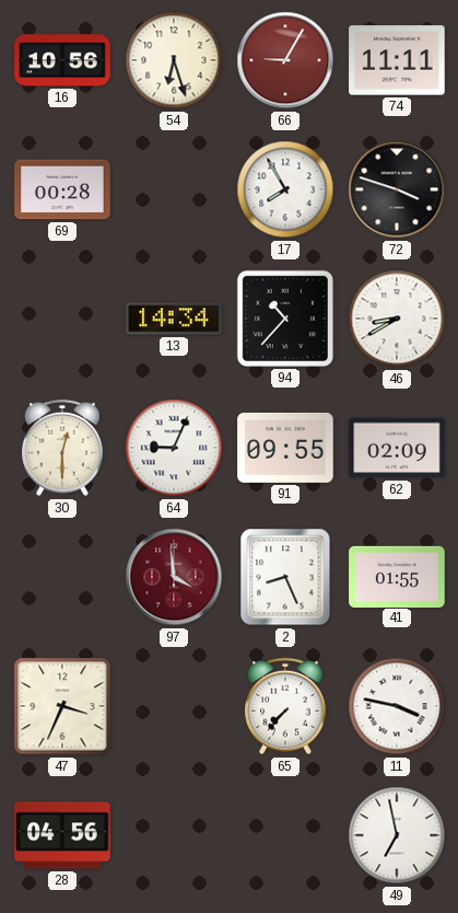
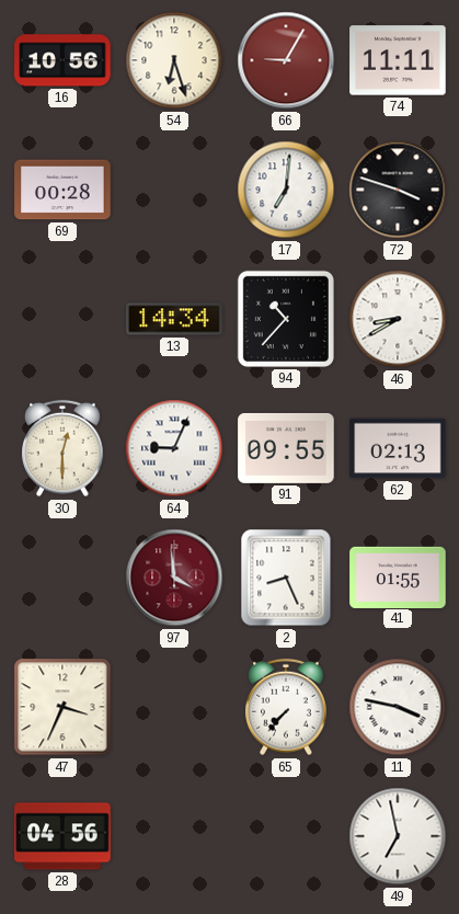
17: 7:55 -> 7:01 (286, 190)
62: 02:09 -> 02:13 (398, 448)
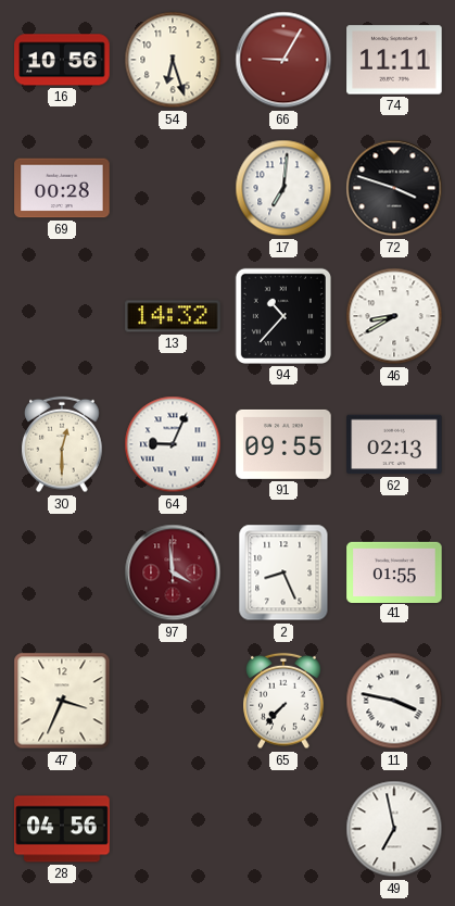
13: 14:34 -> 14:32 (173, 316)
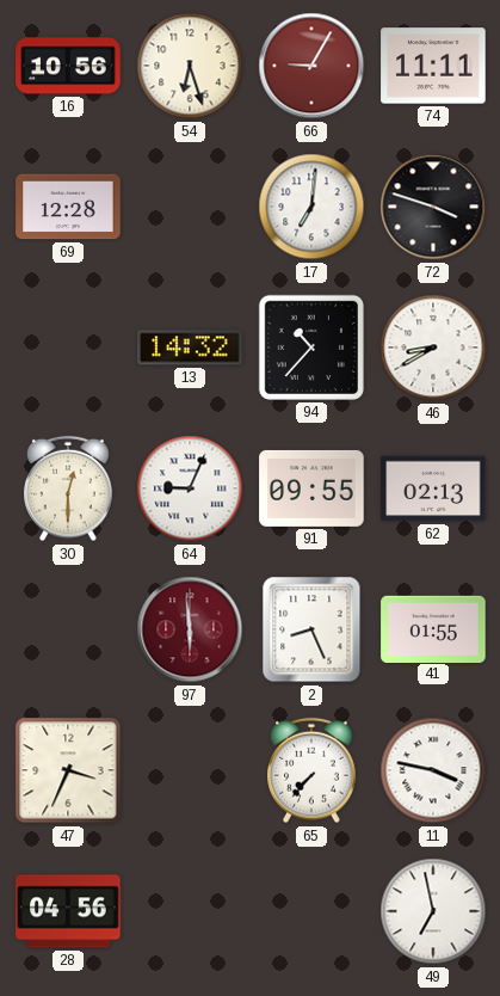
69: 00:28 -> 12:28 (68, 207)
97: 3:59 -> 5:59 (190, 629)
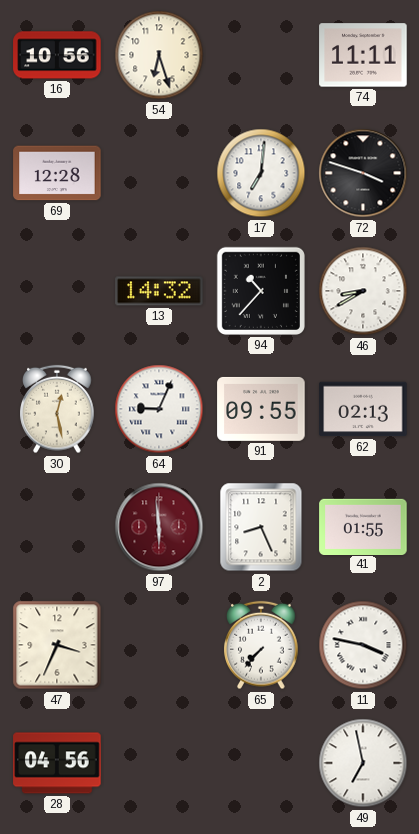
66: 9:05 -> none (311, 66)
30: 12:30 -> 12:28 (57, 409)
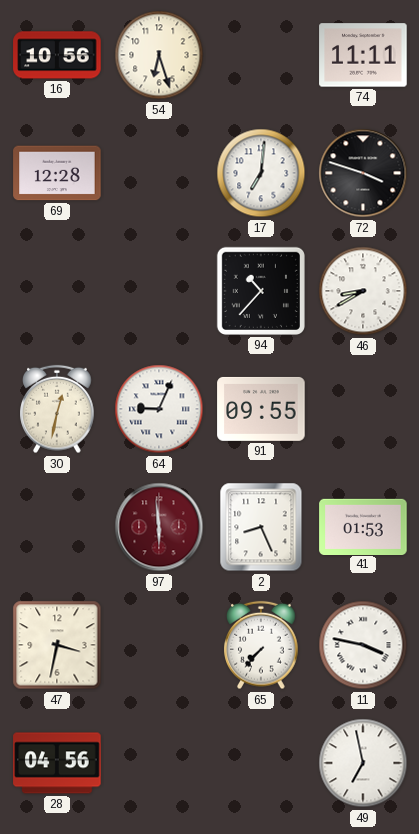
13: 14:32 -> none (159, 291)
30: 12:28 -> 12:32 (57, 409)
62: 02:13 -> none (363, 409)
41: 01:55 -> 01:53 (363, 526)
47: 3:34 -> 3:32 (57, 645)
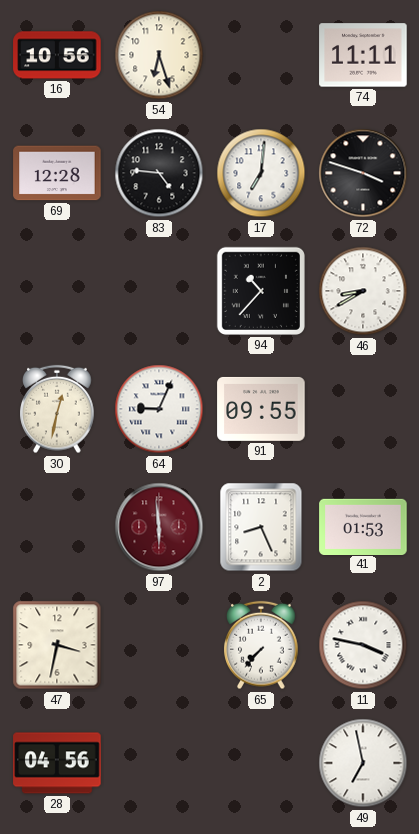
83: none -> 4:46 (159, 173)
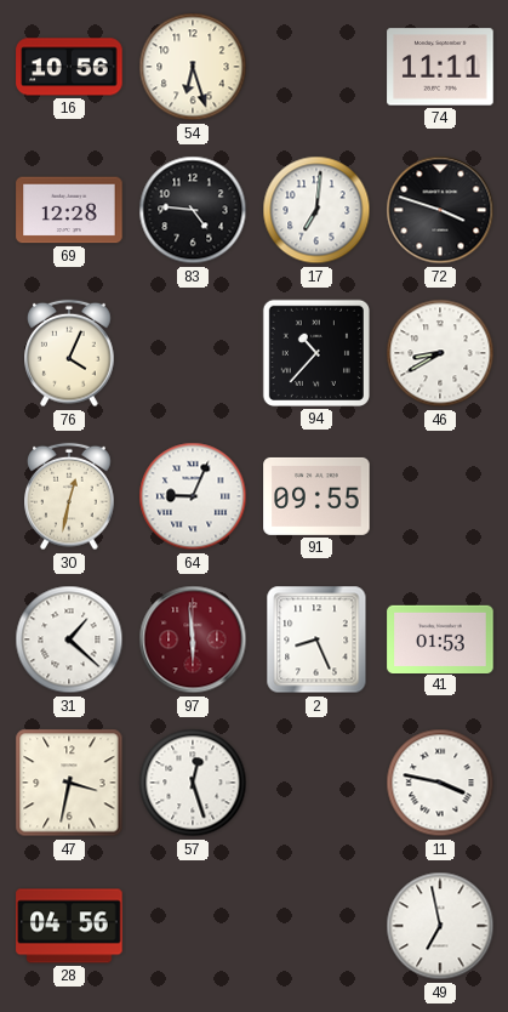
76: none -> 4:04 (69, 353)
31: none -> 1:22 (69, 639)
57: none -> 12:27 (193, 783)
65: 7:37 -> none (261, 645)
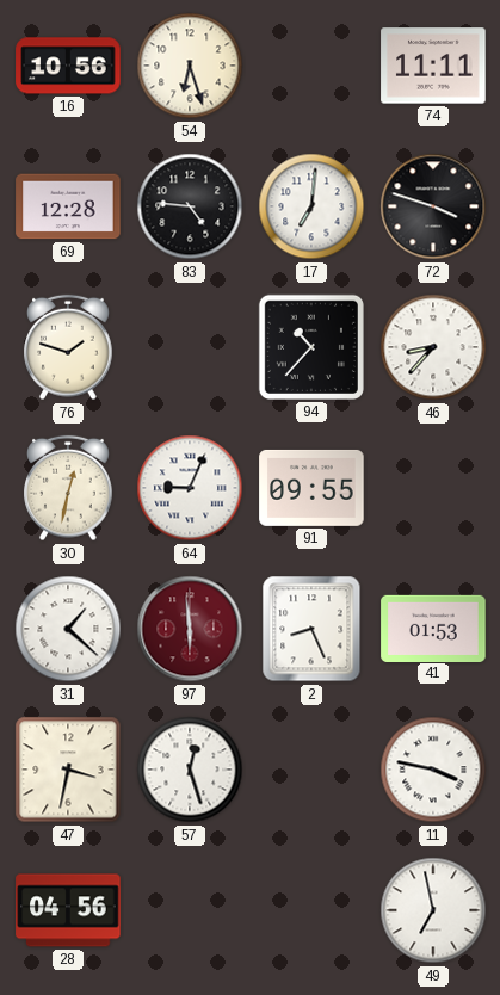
76: 4:04 -> 1:48 (68, 347)
46: 8:40 -> 8:37 (433, 347)
